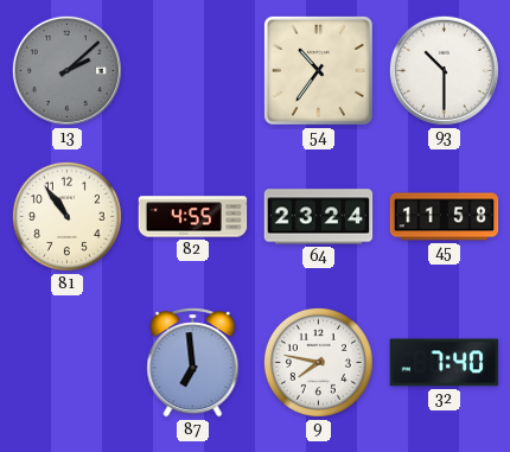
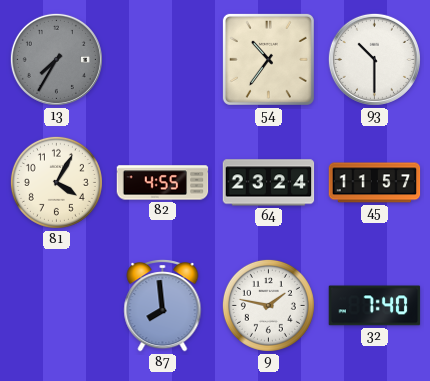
13: 2:08 -> 7:35 (56, 59)
81: 10:54 -> 4:05 (56, 182)
45: 11:58 -> 11:57 (375, 183)
87: 6:59 -> 7:59 (163, 306)
9: 7:47 -> 1:47 (268, 305)
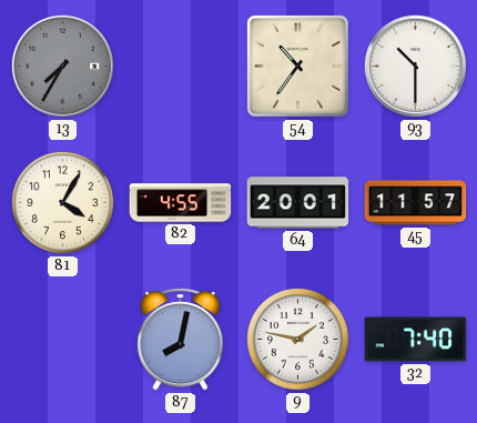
64: 23:24 -> 20:01 (298, 203)
87: 7:59 -> 8:02 (181, 340)
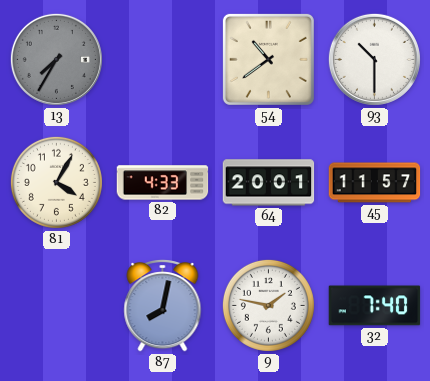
54: 10:36 -> 10:39 (268, 59)
82: 4:55 -> 4:33 (163, 183)
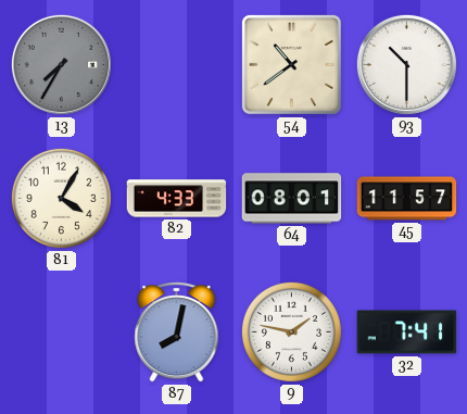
64: 20:01 -> 08:01 (292, 199)
32: 7:40 -> 7:41 (407, 333)
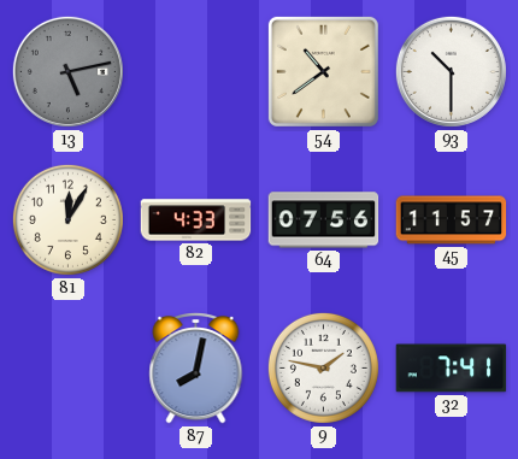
13: 7:35 -> 5:13 (67, 71)
81: 4:05 -> 12:05 (67, 219)
64: 08:01 -> 07:56 (324, 220)
